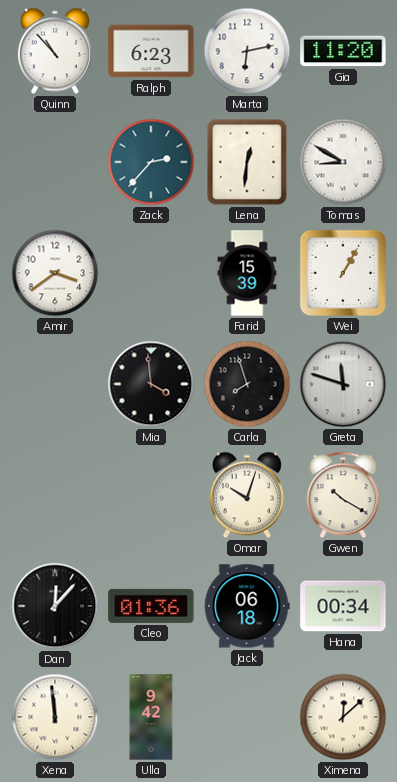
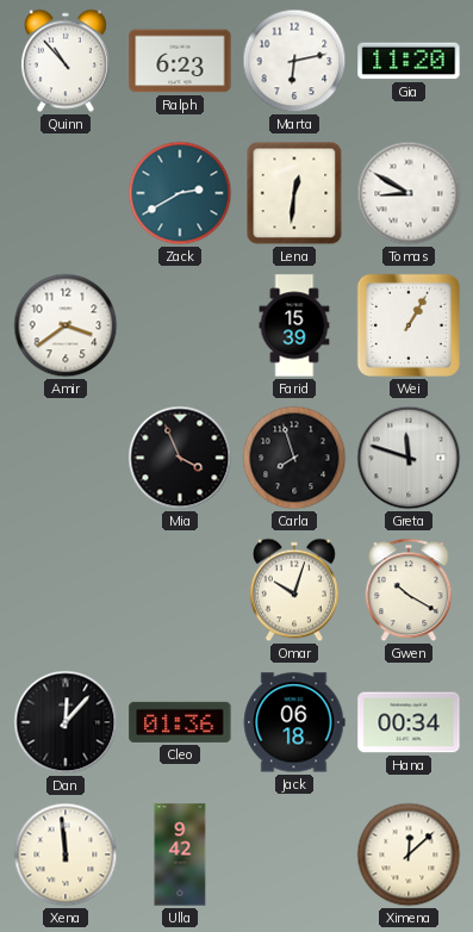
Zack: 2:37 -> 2:40 (180, 193)
Mia: 3:59 -> 3:56 (180, 458)
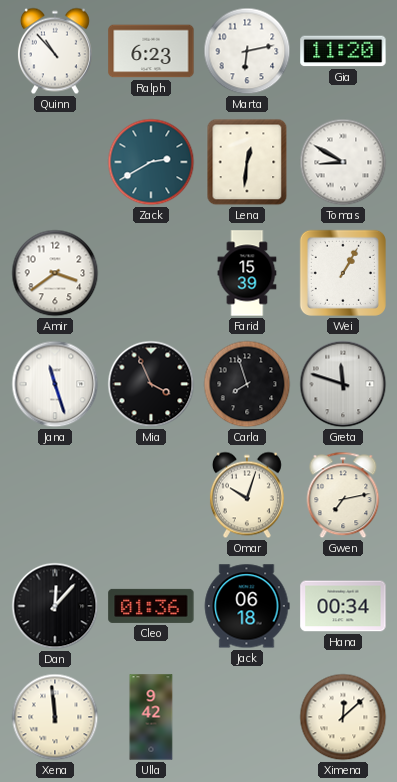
Jana: none -> 11:27 (55, 384)
Gwen: 10:20 -> 7:13 (343, 495)
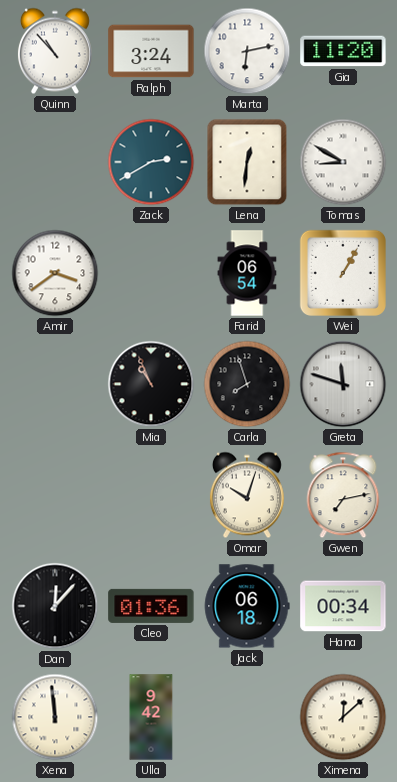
Ralph: 6:23 -> 3:24 (151, 51)
Farid: 15:39 -> 06:54 (247, 273)
Jana: 11:27 -> none (55, 384)
Mia: 3:56 -> 10:56 (151, 384)
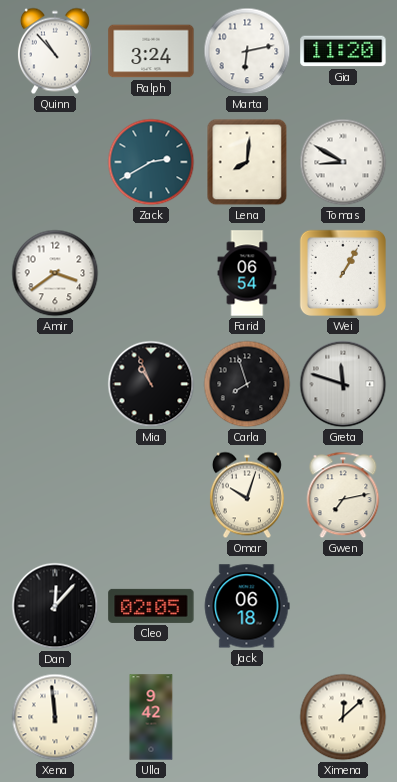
Lena: 12:31 -> 8:01 (247, 162)
Cleo: 01:36 -> 02:05 (151, 606)
Hana: 00:34 -> none (343, 606)
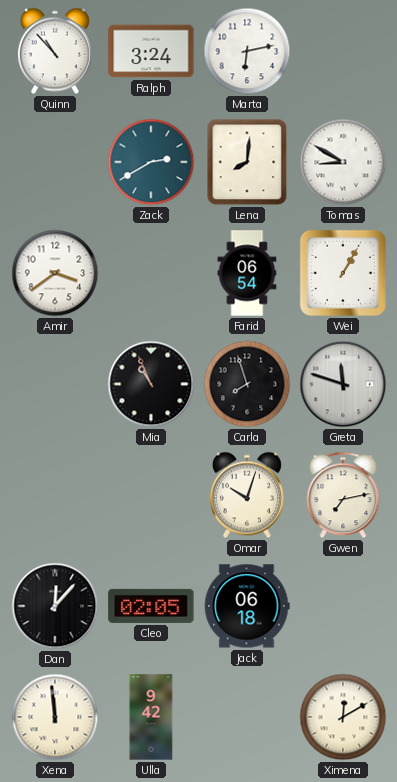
Gia: 11:20 -> none (343, 51)
Ximena: 12:08 -> 12:10 (343, 717)
